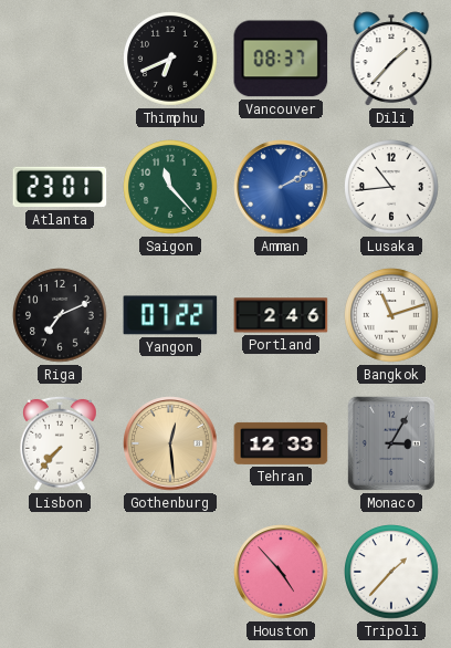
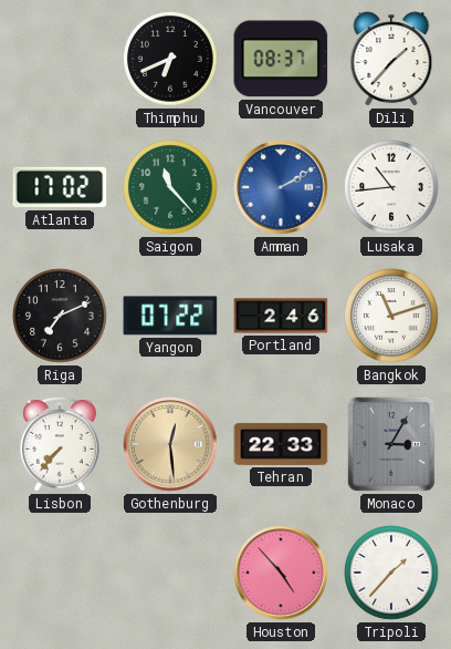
Atlanta: 23:01 -> 17:02 (60, 187)
Tehran: 12:33 -> 22:33 (281, 444)
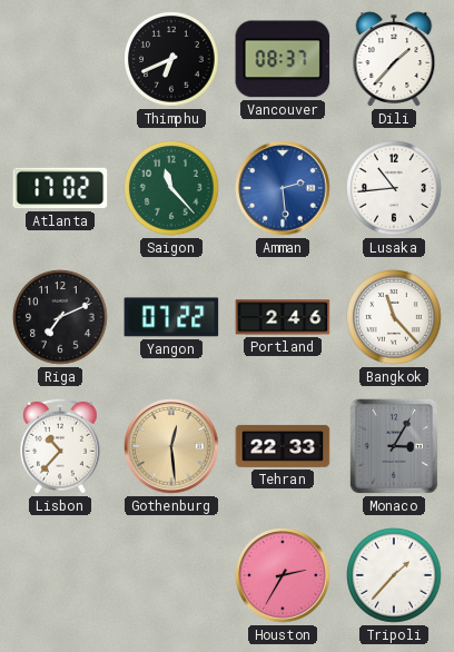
Amman: 2:10 -> 2:29 (283, 188)
Bangkok: 11:12 -> 11:23 (395, 318)
Lisbon: 7:37 -> 10:37 (61, 446)
Houston: 4:53 -> 2:35 (283, 575)
